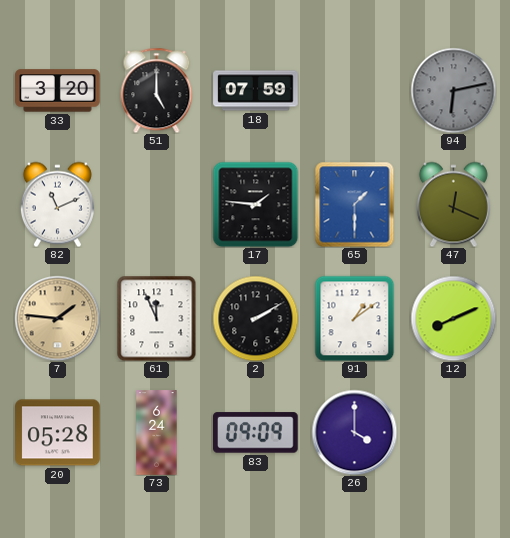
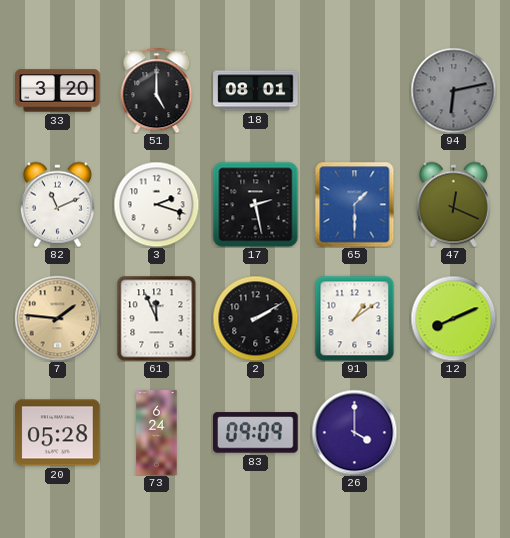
18: 07:59 -> 08:01 (256, 91)
3: none -> 2:18 (156, 204)
17: 1:46 -> 2:28 (255, 204)
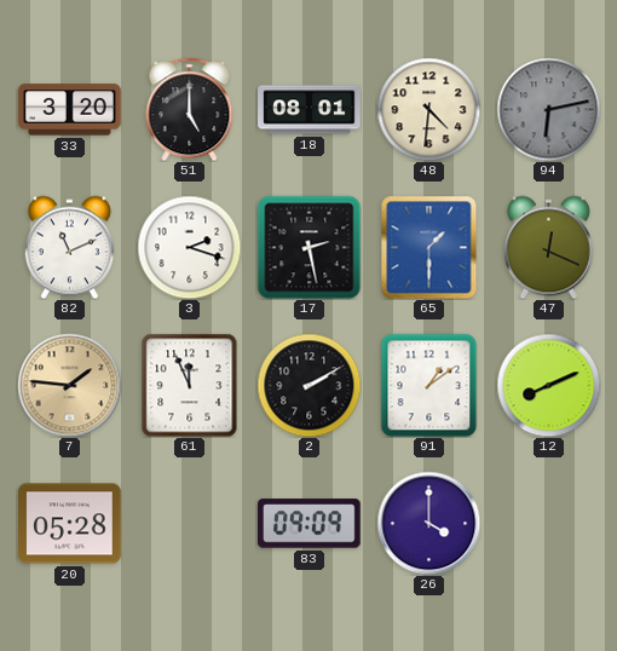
48: none -> 4:31 (428, 109)
73: 6:24 -> none (157, 433)
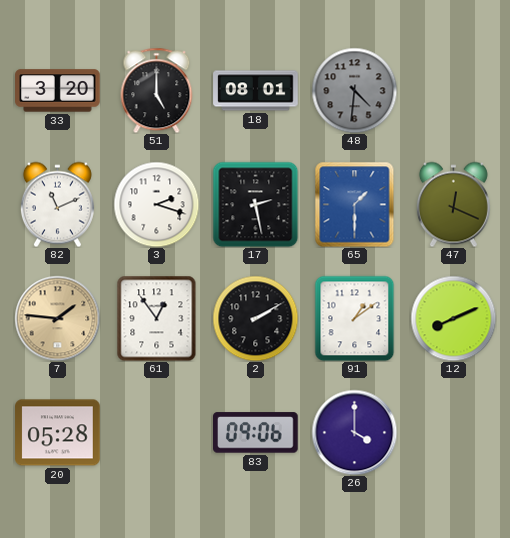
48 dial: cream -> grey (354, 90)
94: 6:13 -> none (548, 109)
61: 11:56 -> 12:54 (157, 318)
83: 09:09 -> 09:06 (256, 433)
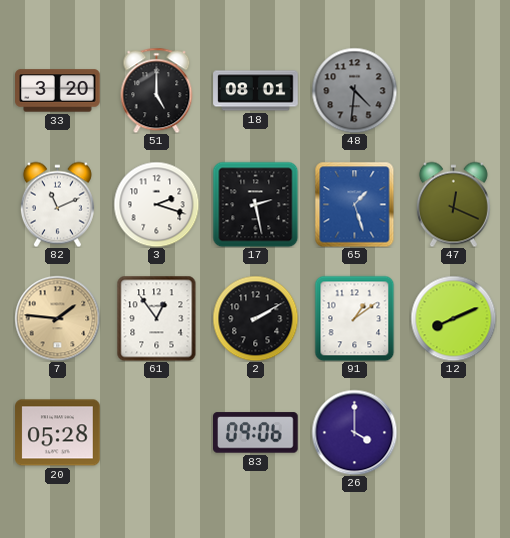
65: 1:30 -> 1:27 (355, 204)
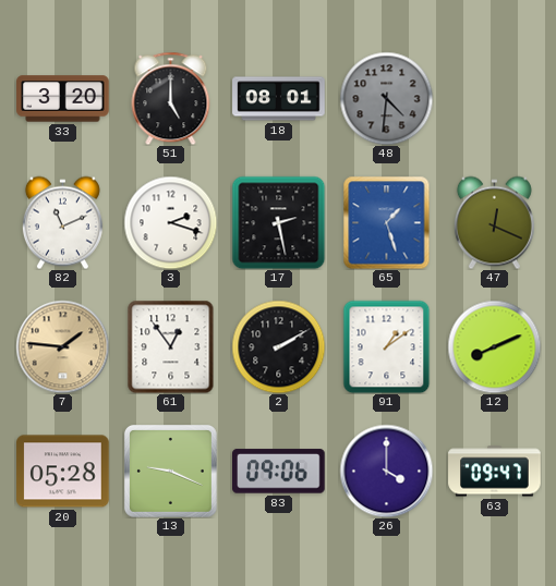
13: none -> 9:19 (170, 471)
63: none -> 09:47 (495, 472)
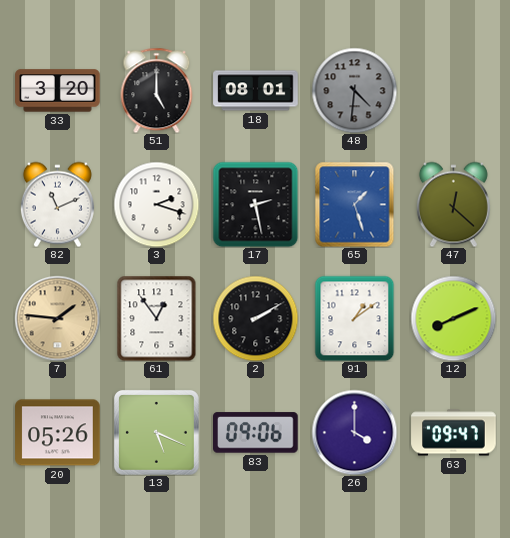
47: 12:19 -> 12:22 (453, 204)
20: 05:28 -> 05:26 (58, 433)
13: 9:19 -> 5:19 (156, 432)
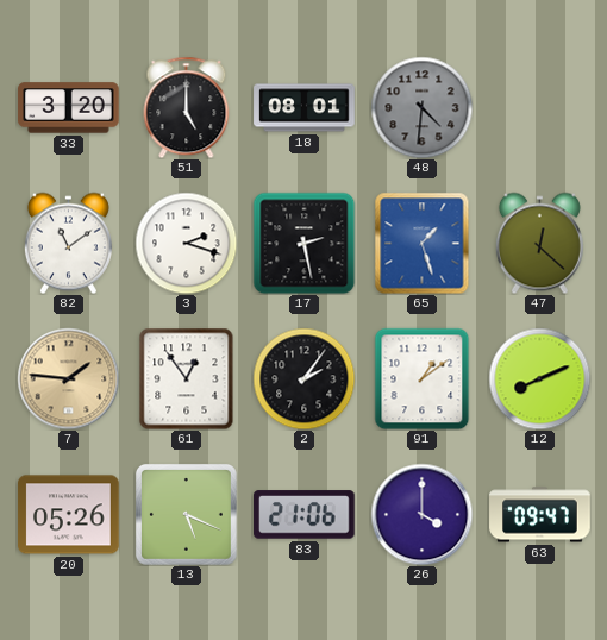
82: 11:11 -> 11:09 (68, 243)
2: 2:10 -> 2:06 (303, 378)
83: 09:06 -> 21:06 (305, 515)
